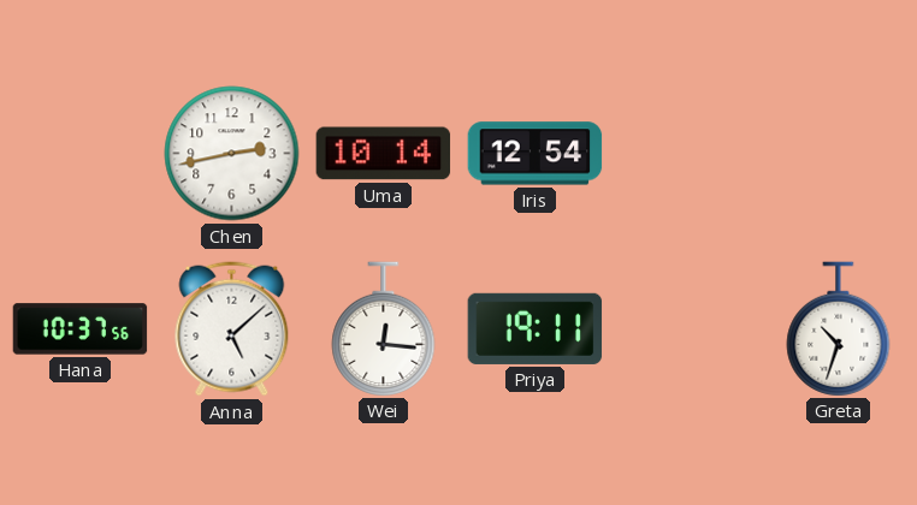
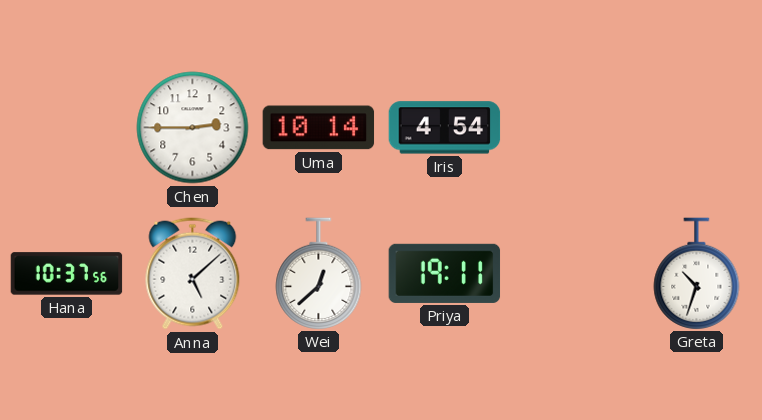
Chen: 2:43 -> 2:45 (193, 128)
Iris: 12:54 -> 4:54 (445, 128)
Wei: 12:16 -> 12:38 (319, 273)
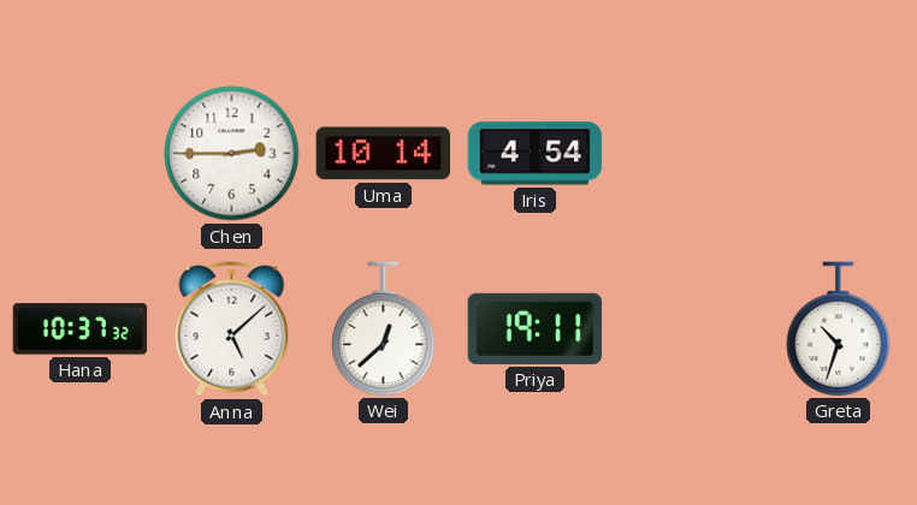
Hana: 10:37:56 -> 10:37:32 (81, 329)
